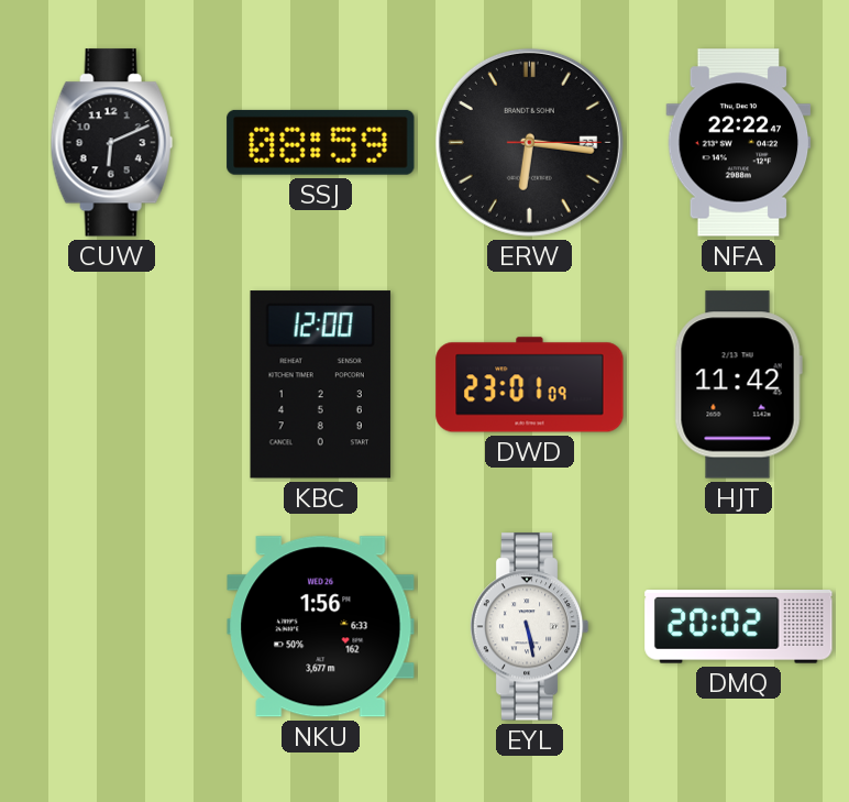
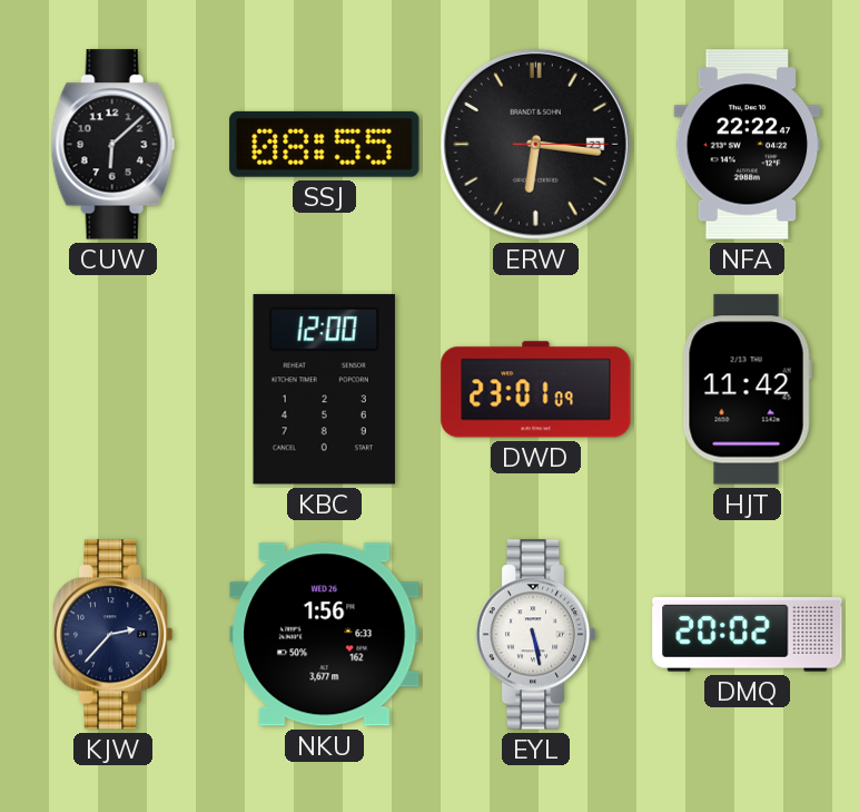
CUW: 6:11 -> 6:08 (112, 145)
SSJ: 08:59 -> 08:55 (325, 144)
KJW: none -> 2:37 (112, 635)
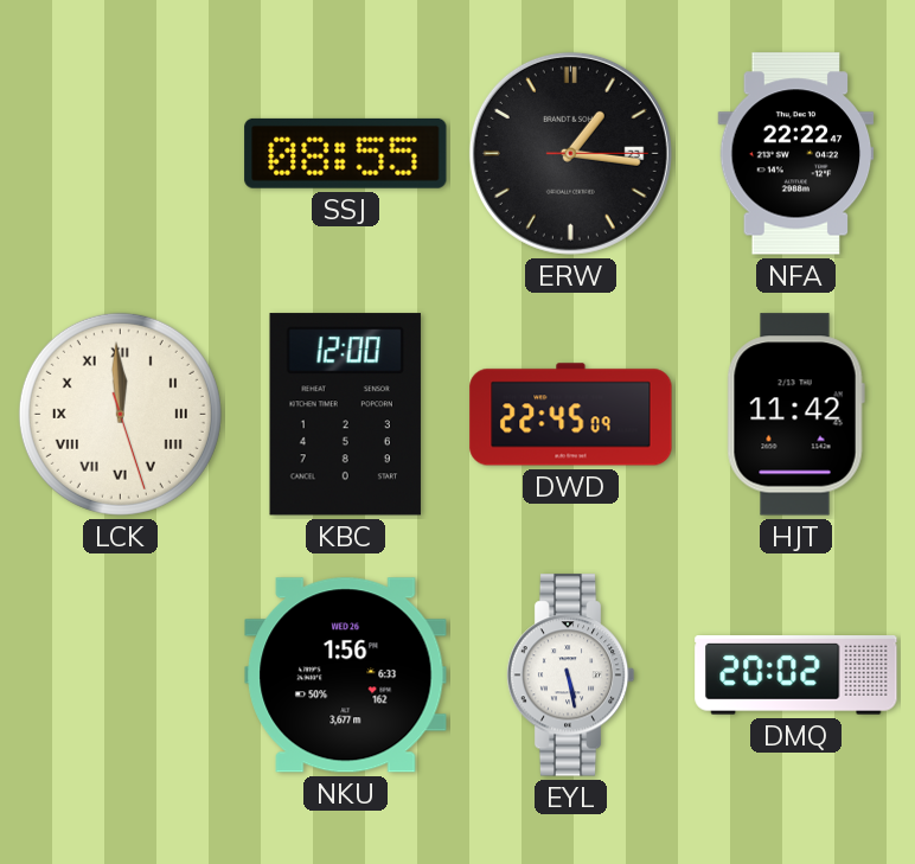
CUW: 6:08 -> none (112, 145)
ERW: 6:16 -> 1:16 (570, 153)
LCK: none -> 11:59 (120, 414)
DWD: 23:01 -> 22:45 (571, 415)
KJW: 2:37 -> none (112, 635)
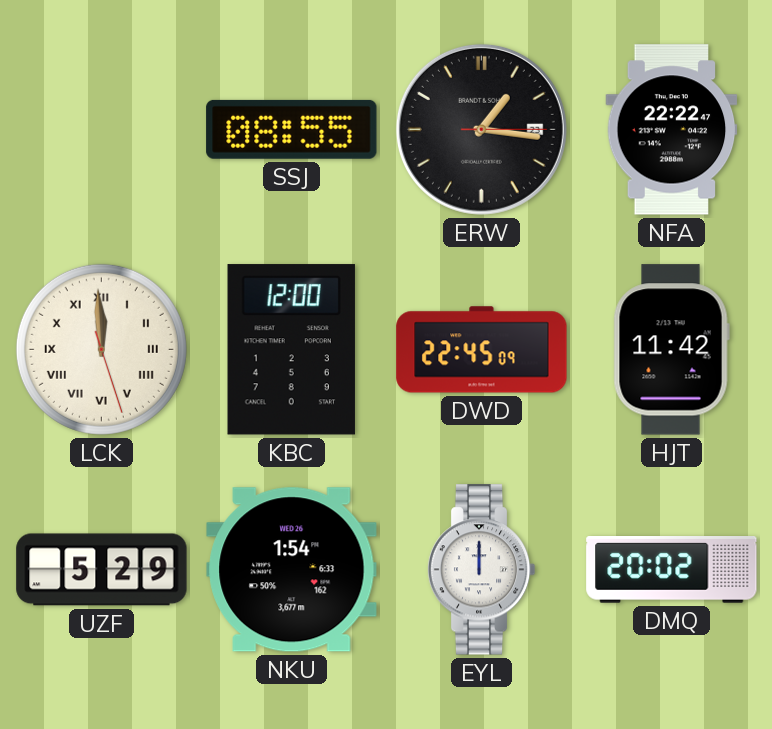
UZF: none -> 5:29 (102, 570)
NKU: 1:56 -> 1:54 (292, 570)
EYL: 5:28 -> 12:00 (481, 570)
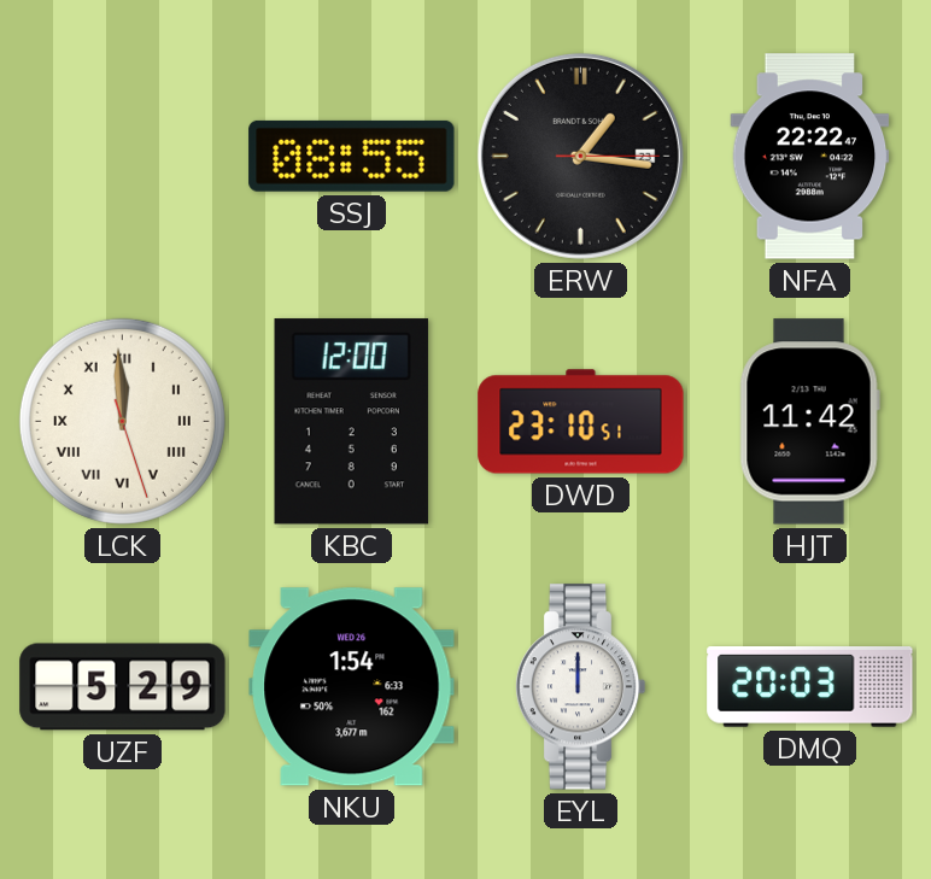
DWD: 22:45 -> 23:10 (581, 422)
DMQ: 20:02 -> 20:03 (810, 687)
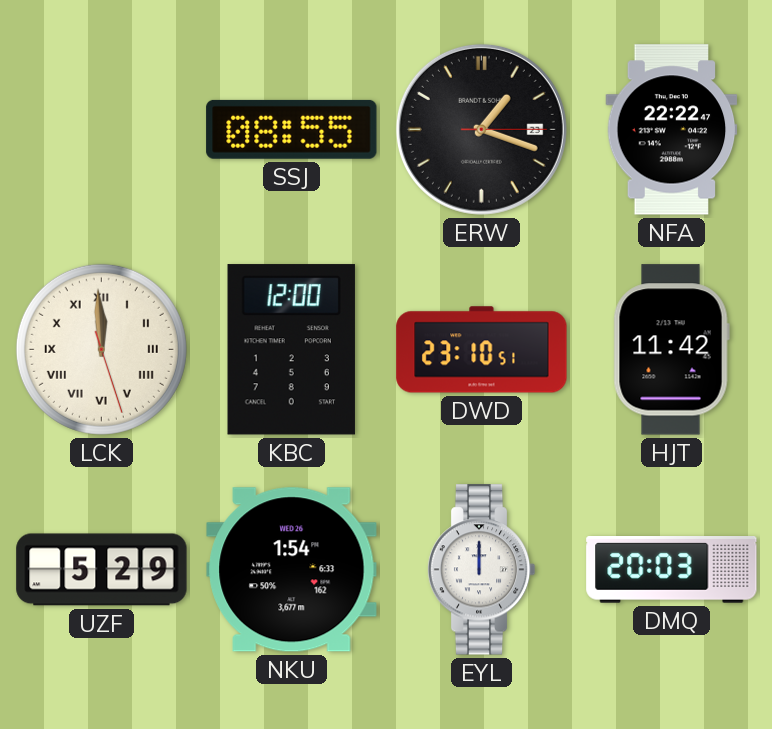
ERW: 1:16 -> 1:18 (481, 129)
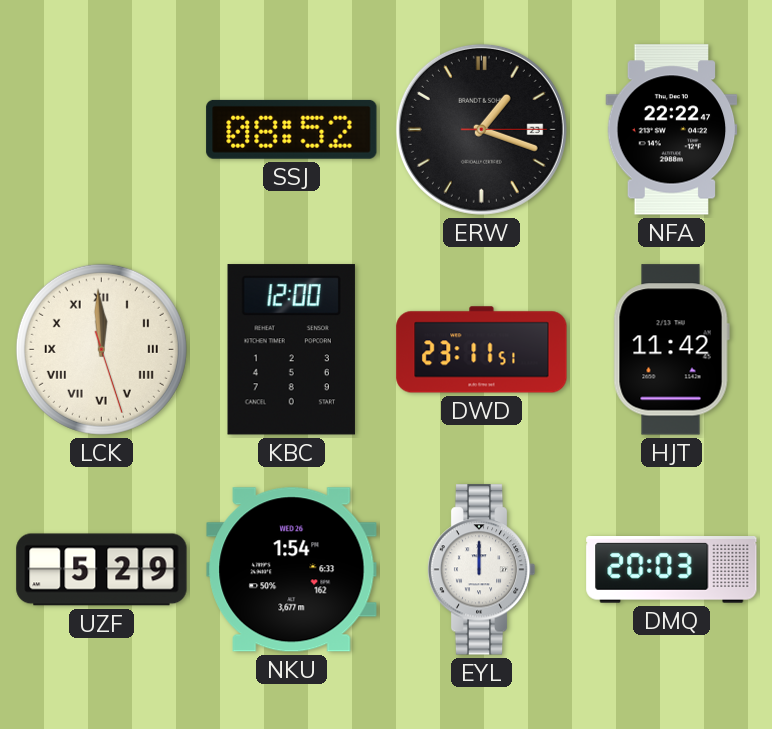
SSJ: 08:55 -> 08:52 (292, 129)
DWD: 23:10 -> 23:11 (482, 350)
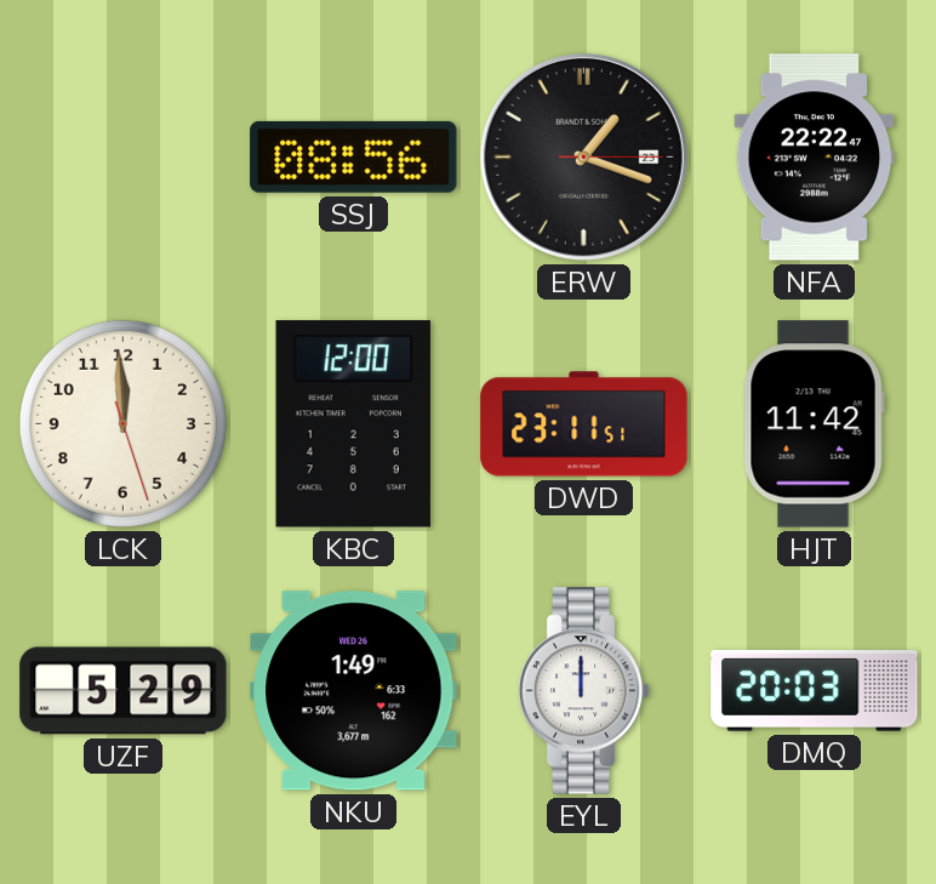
SSJ: 08:52 -> 08:56 (354, 156)
LCK numerals: Roman -> Arabic (122, 423)
NKU: 1:54 -> 1:49 (354, 691)
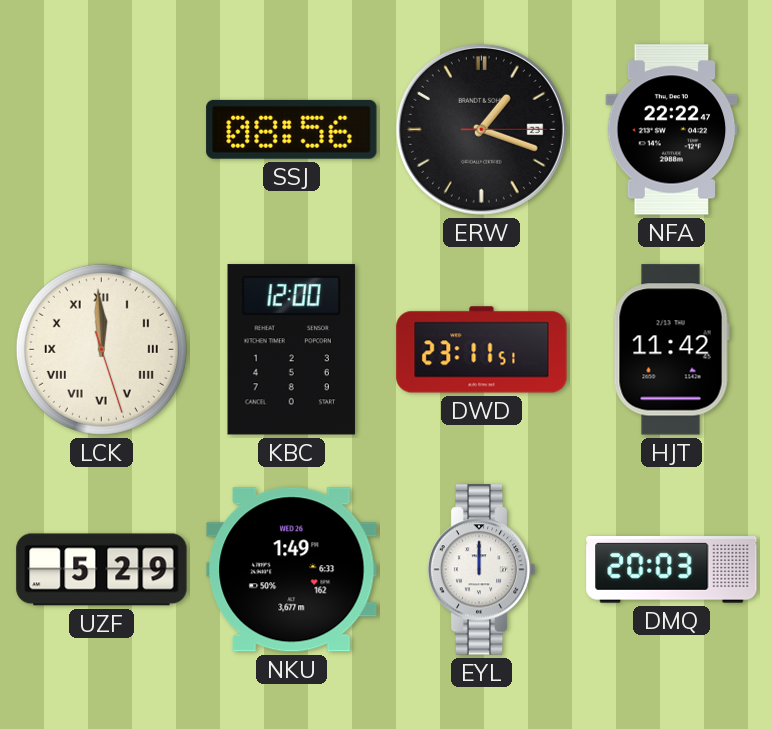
LCK numerals: Arabic -> Roman (101, 349)
